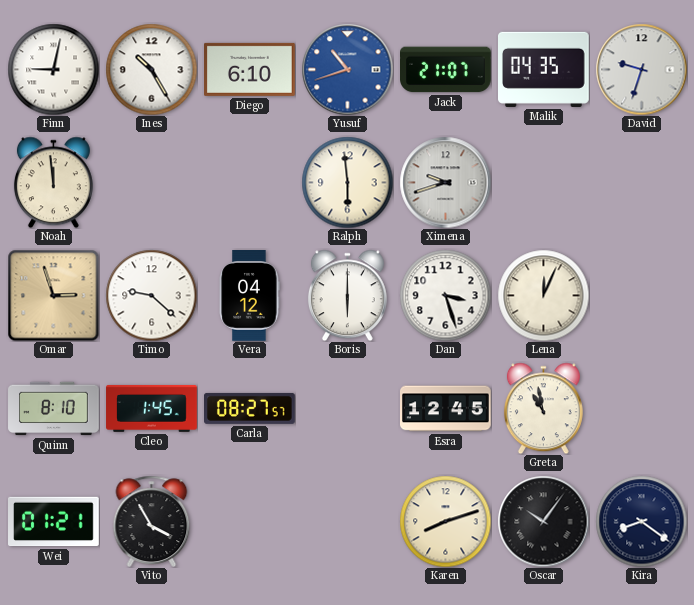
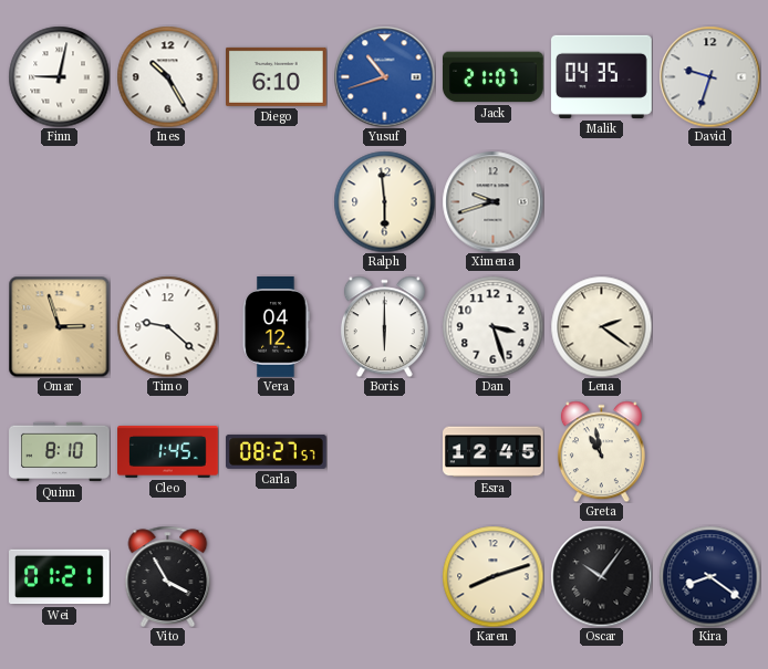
Noah: 11:59 -> none (53, 182)
Lena: 12:04 -> 2:21 (601, 326)
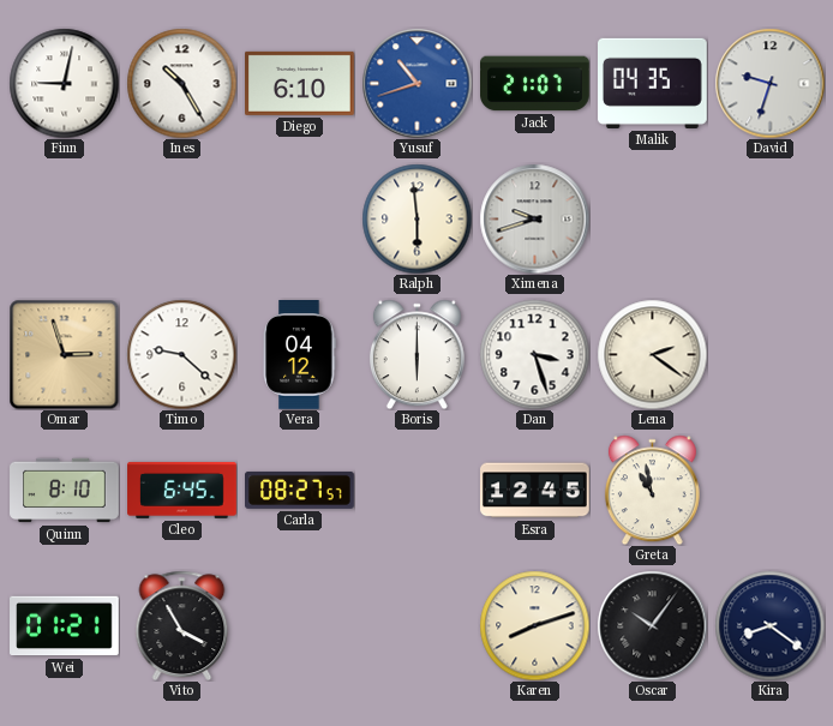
Cleo: 1:45 -> 6:45 (182, 490)
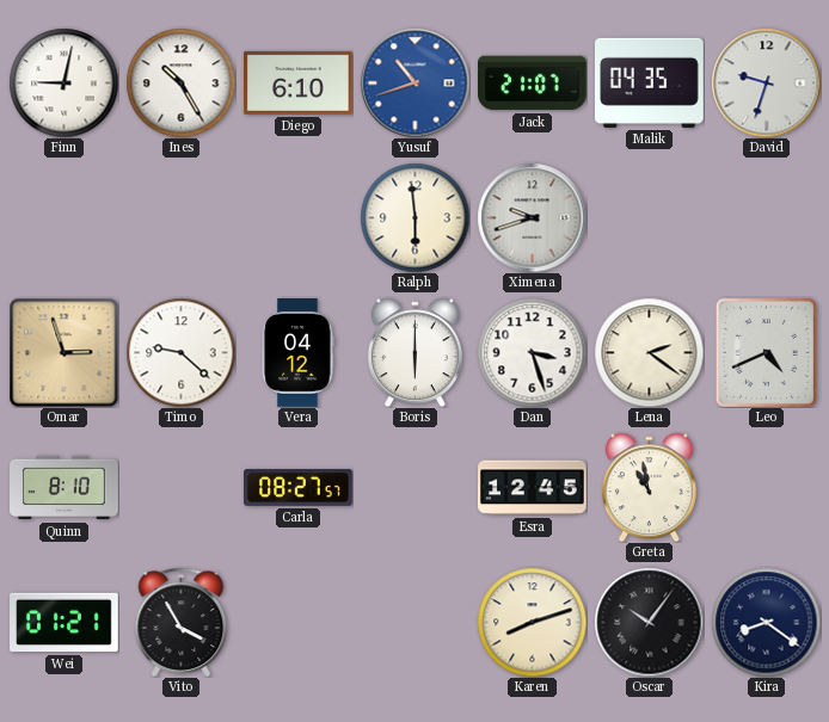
Leo: none -> 4:41 (766, 352)
Cleo: 6:45 -> none (182, 490)
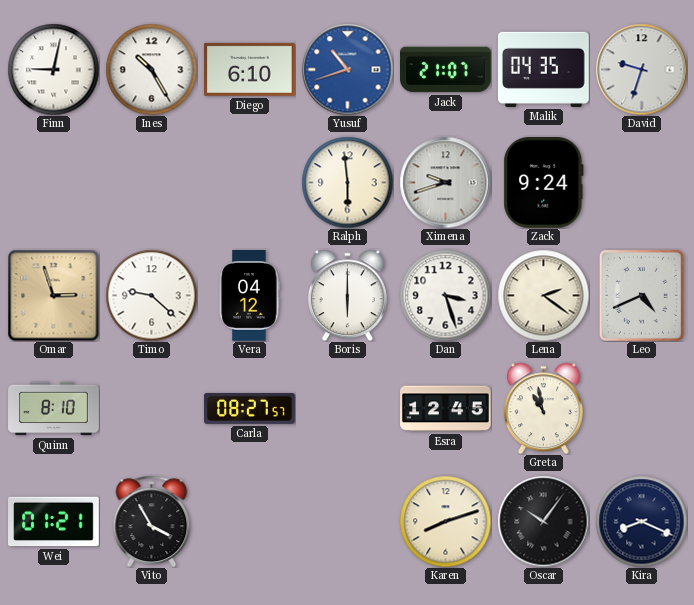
Zack: none -> 9:24 (544, 183)
Kira: 8:21 -> 8:19 (641, 521)
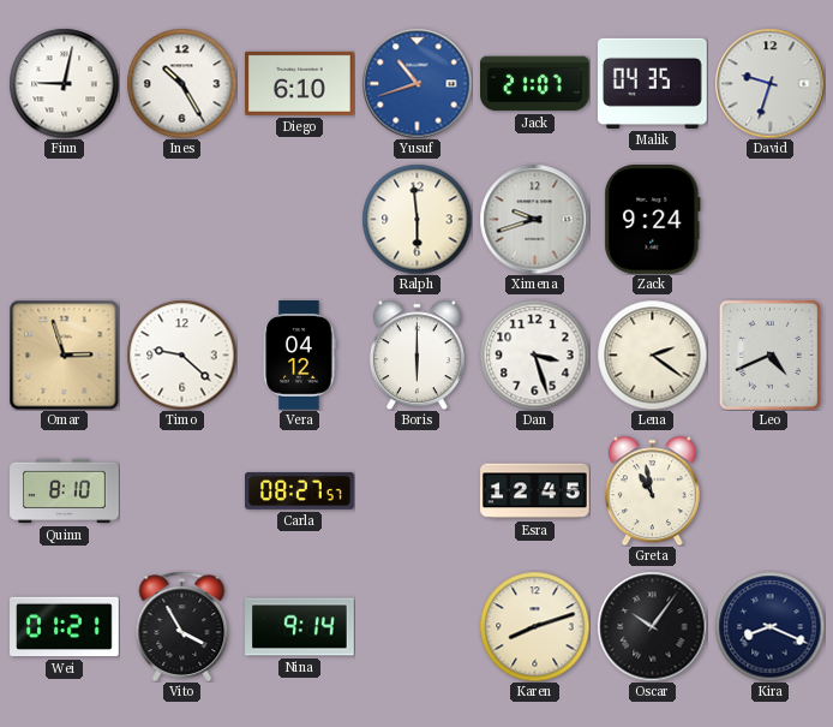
Nina: none -> 9:14 (300, 627)
